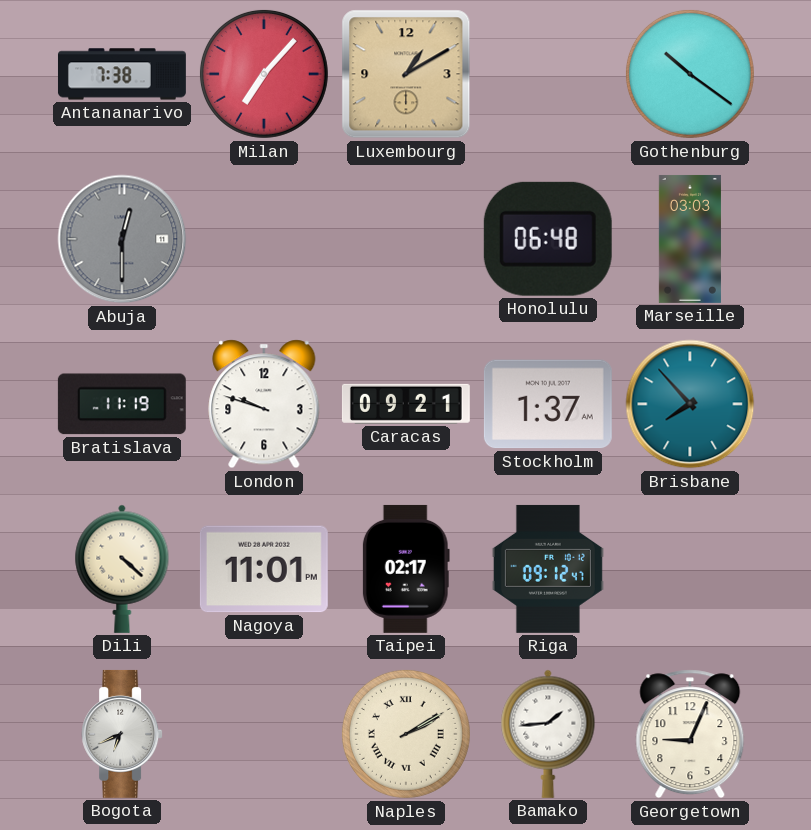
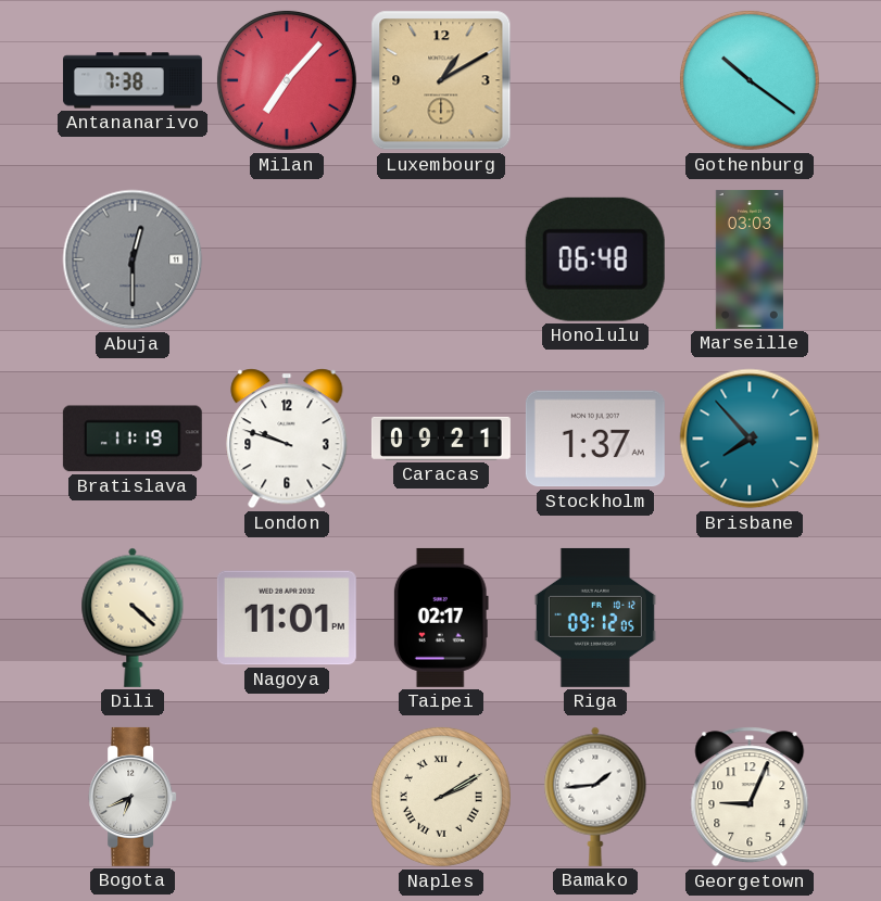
Riga: 09:12:47 -> 09:12:05 (595, 618)
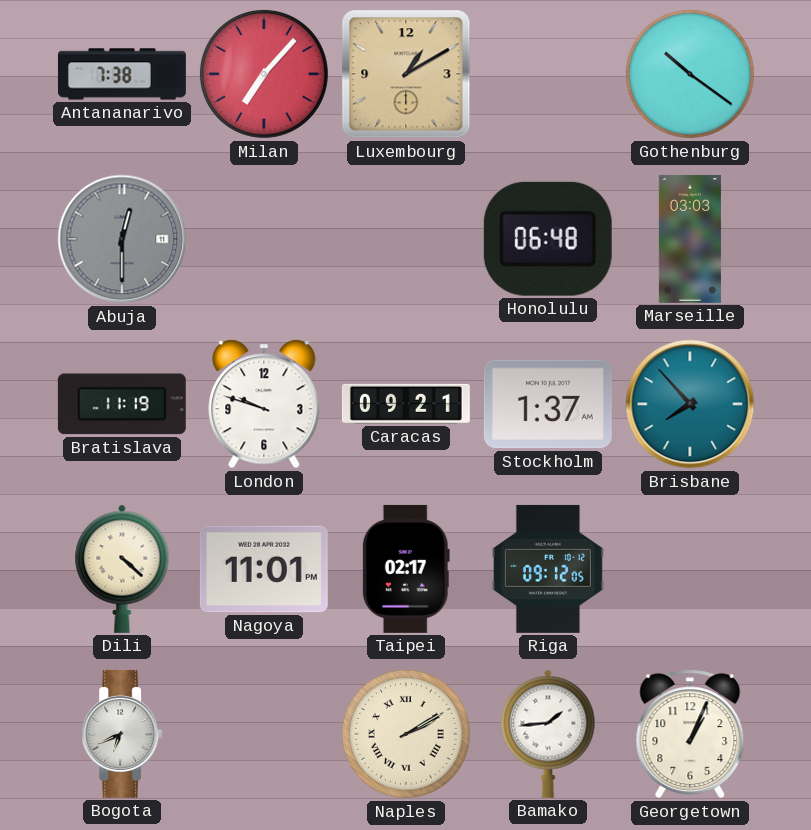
Georgetown: 9:04 -> 1:04 (690, 734)
